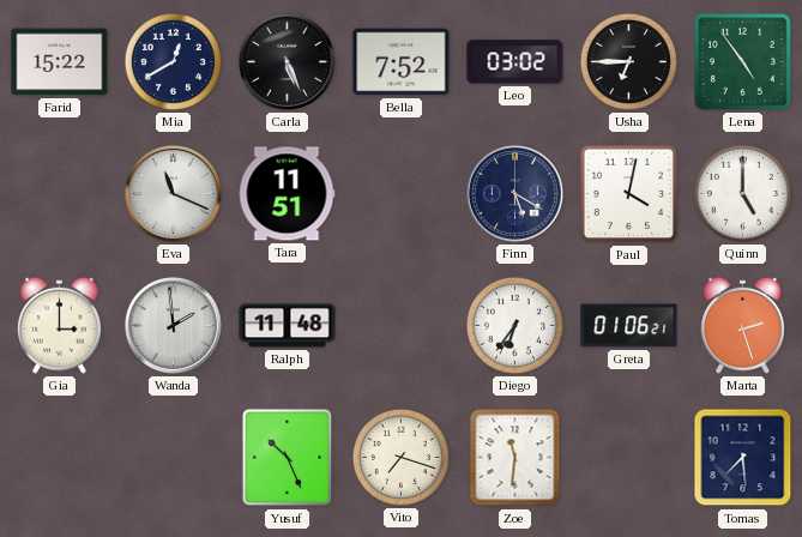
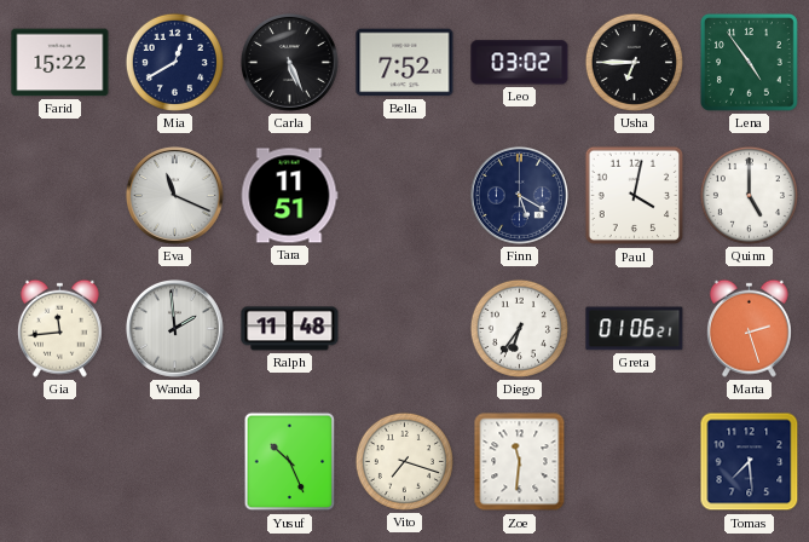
Gia: 3:00 -> 11:44 (59, 328)
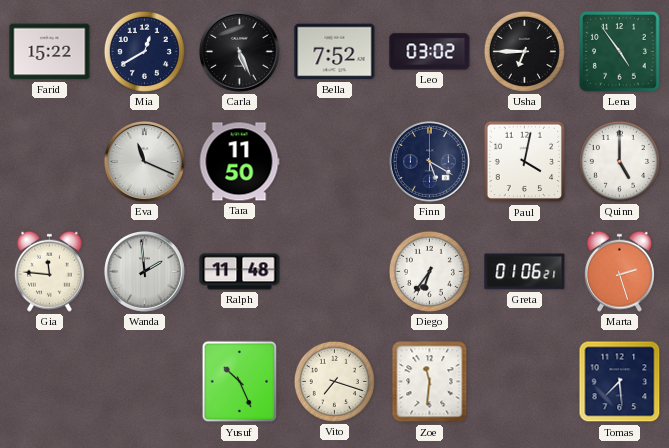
Tara: 11:51 -> 11:50 (239, 162)
Gia: 11:44 -> 11:46 (49, 271)
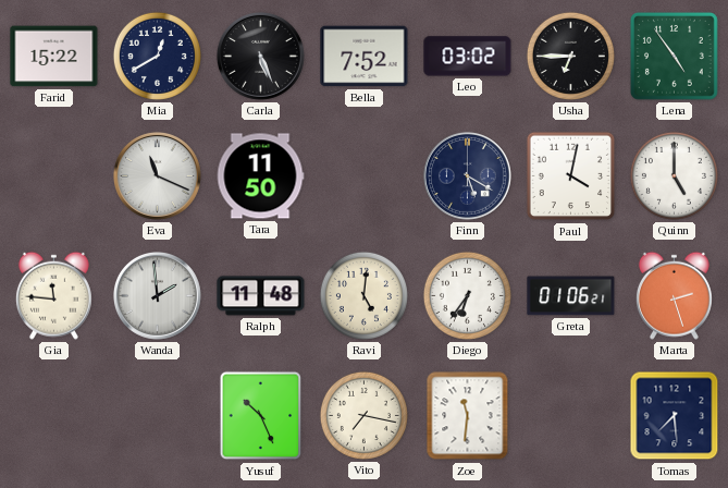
Ravi: none -> 5:01 (363, 295)
Vito: 7:18 -> 7:17 (363, 415)
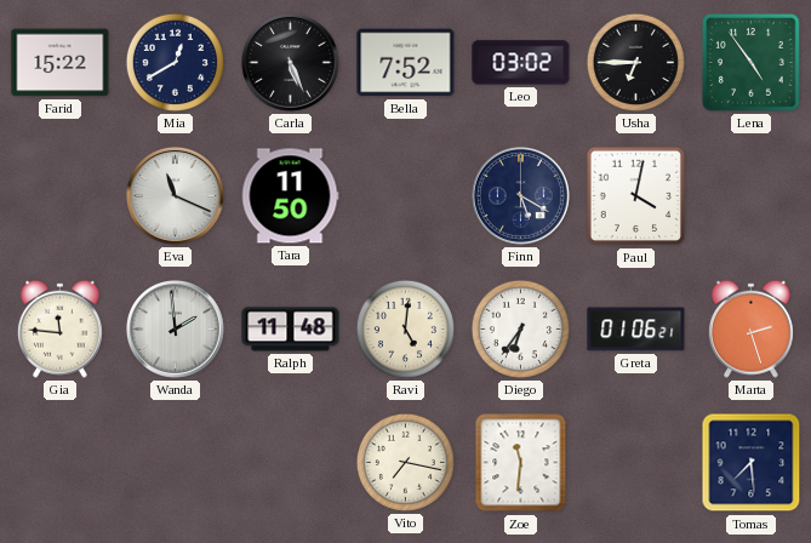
Quinn: 5:00 -> none (674, 175)
Yusuf: 10:26 -> none (261, 416)
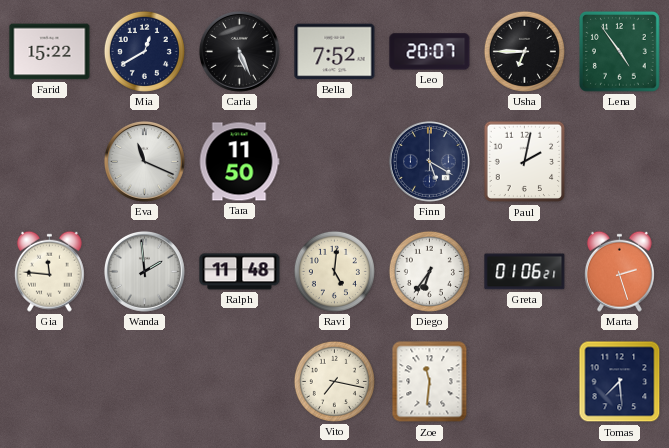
Leo: 03:02 -> 20:07 (430, 52)
Paul: 4:02 -> 2:02 (525, 162)
